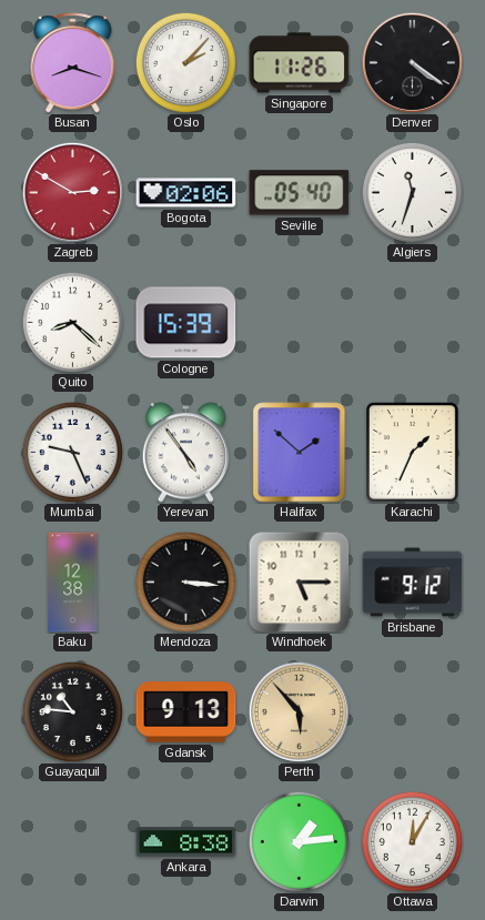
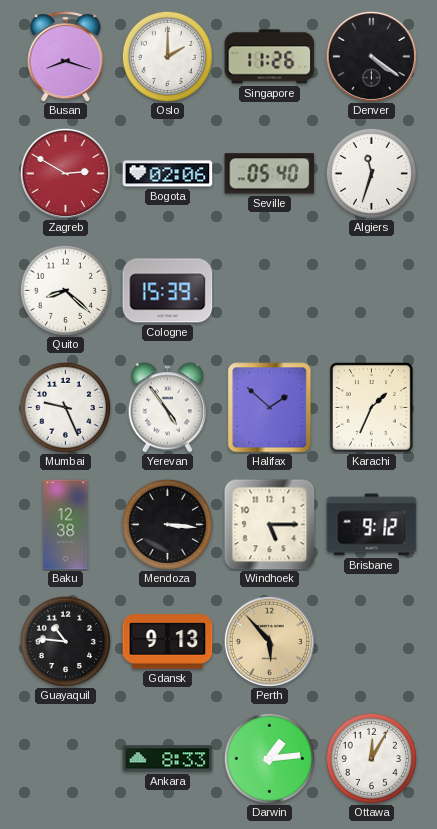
Oslo: 2:07 -> 2:00 (167, 56)
Ankara: 8:38 -> 8:33 (168, 759)
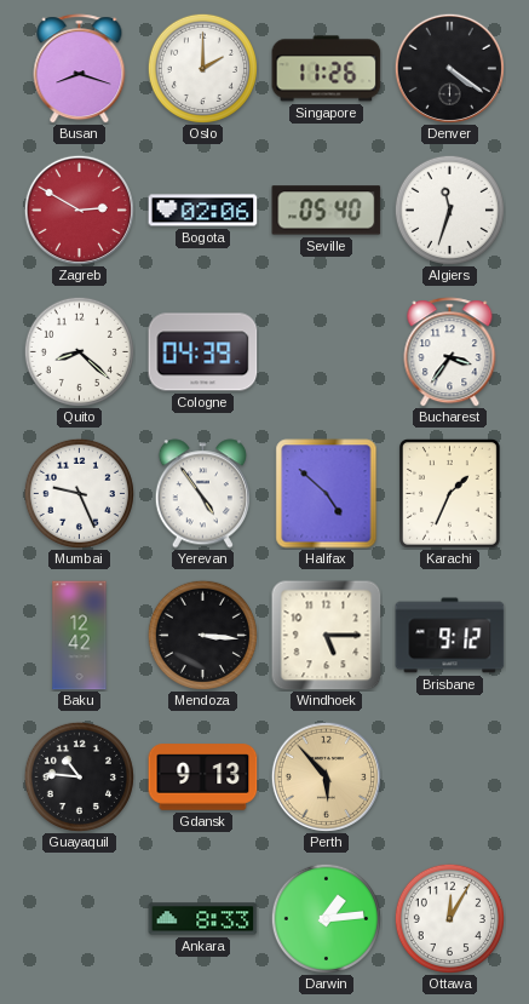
Cologne: 15:39 -> 04:39 (203, 352)
Bucharest: none -> 3:36 (450, 352)
Halifax: 1:52 -> 4:52 (327, 494)
Baku: 12:38 -> 12:42 (80, 636)
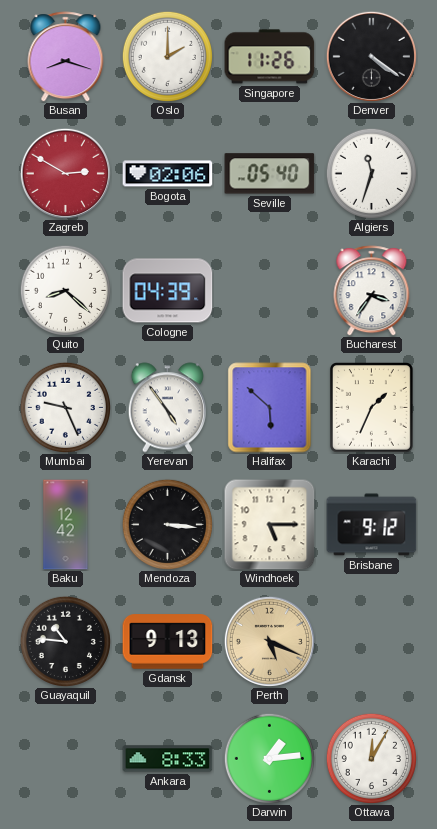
Halifax: 4:52 -> 5:52 (270, 408)
Perth: 5:53 -> 5:19 (269, 641)
